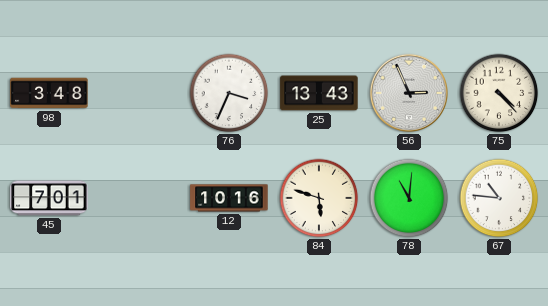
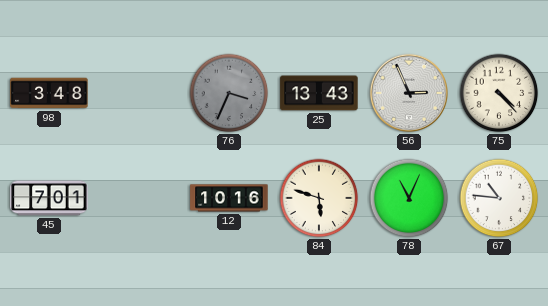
76 dial: white -> grey (229, 93)
78: 11:01 -> 11:04 (409, 198)
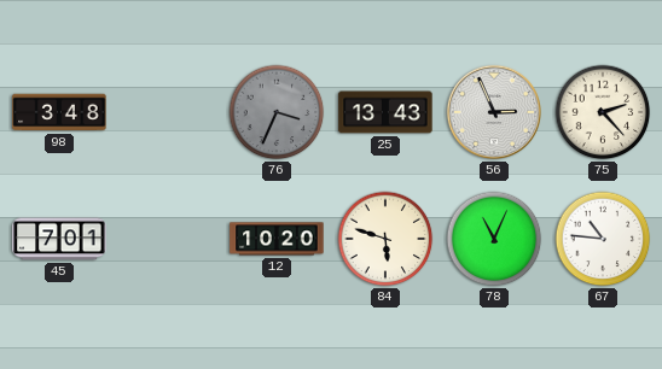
75: 4:23 -> 2:23 (603, 112)
12: 10:16 -> 10:20 (277, 239)
